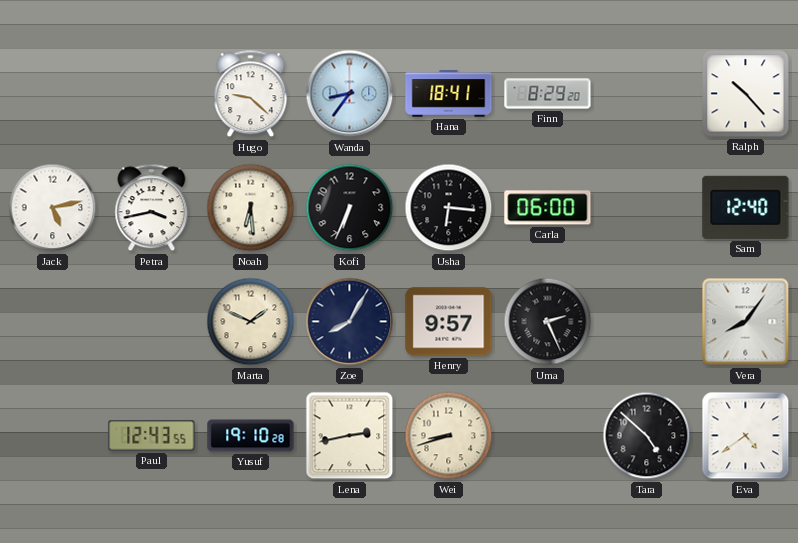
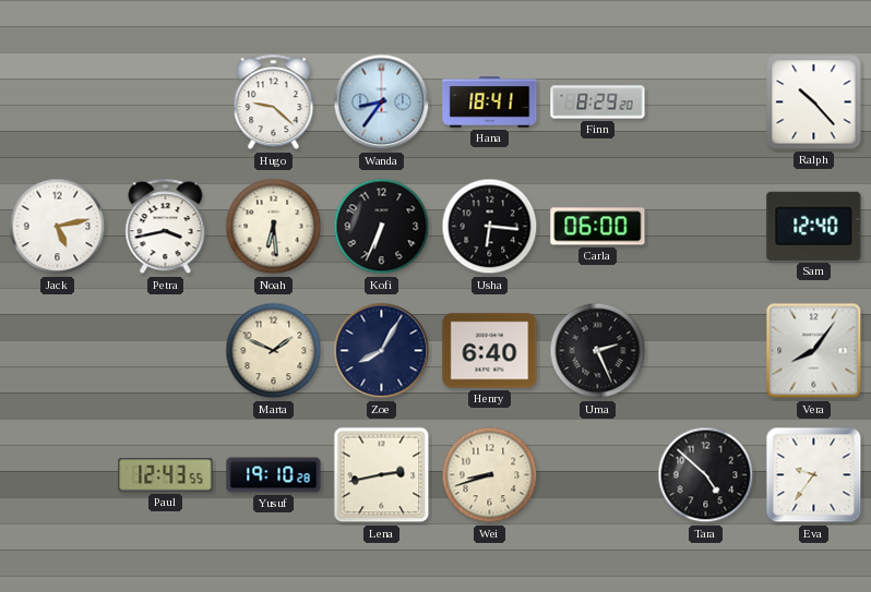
Henry: 9:57 -> 6:40 (490, 351)
Eva: 4:39 -> 9:36 (814, 475)
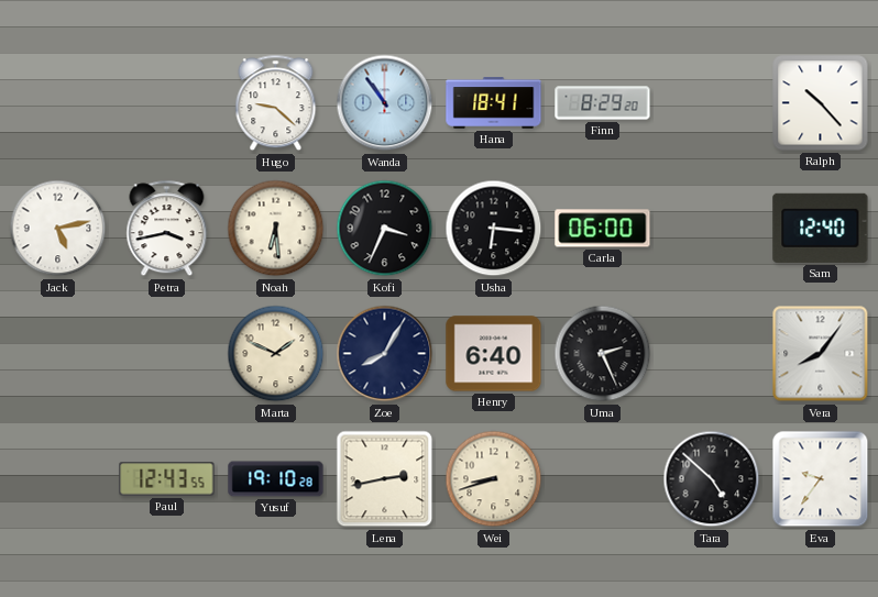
Wanda: 8:36 -> 10:54 (385, 103)
Kofi: 6:34 -> 3:34 (385, 229)
